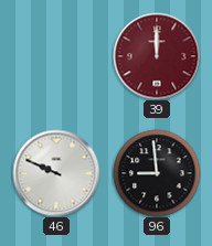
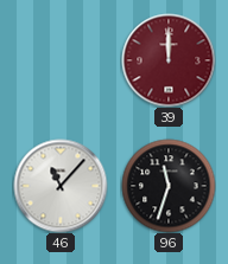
46: 9:49 -> 11:07 (61, 186)
96: 8:59 -> 11:33 (169, 186)
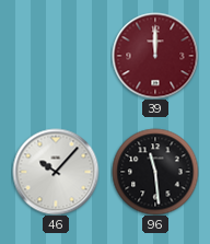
46: 11:07 -> 10:07 (56, 172)
96: 11:33 -> 11:29 (155, 172)
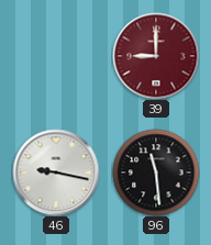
39: 12:00 -> 9:00 (156, 56)
46: 10:07 -> 9:17 (56, 172)
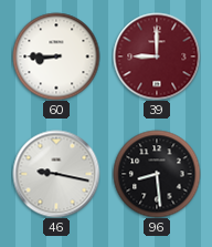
60: none -> 8:45 (56, 56)
96: 11:29 -> 8:29 (157, 174)
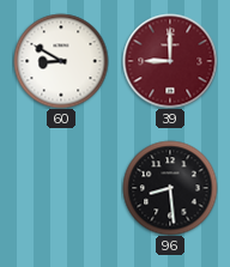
60: 8:45 -> 8:50 (61, 61)
46: 9:17 -> none (56, 174)
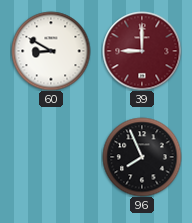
96: 8:29 -> 7:56 (142, 157)
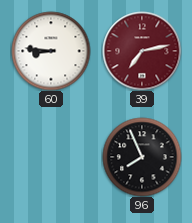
60: 8:50 -> 8:46 (51, 51)
39: 9:00 -> 7:13 (142, 51)
